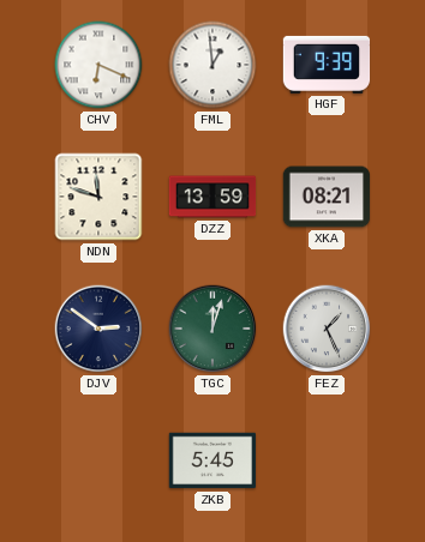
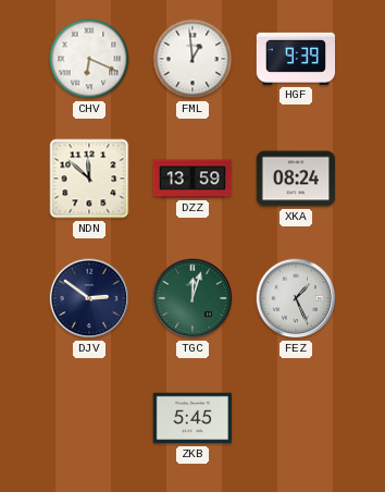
NDN: 11:48 -> 11:52 (89, 179)
XKA: 08:21 -> 08:24 (296, 179)
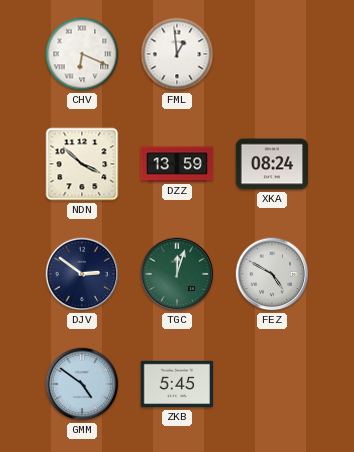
HGF: 9:39 -> none (296, 59)
NDN: 11:52 -> 3:52 (82, 164)
FEZ: 1:26 -> 4:50 (272, 274)
GMM: none -> 4:51 (82, 384)
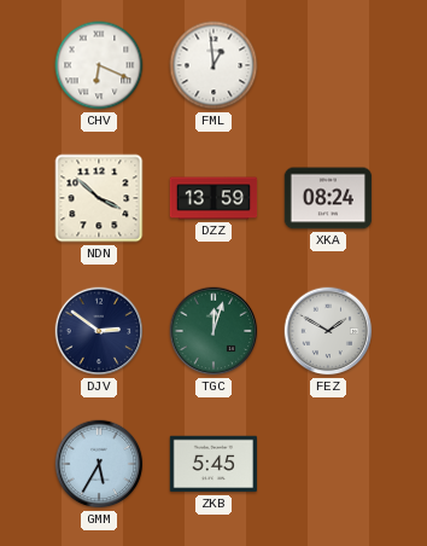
FEZ: 4:50 -> 1:50 (328, 331)
GMM: 4:51 -> 5:35 (99, 464)
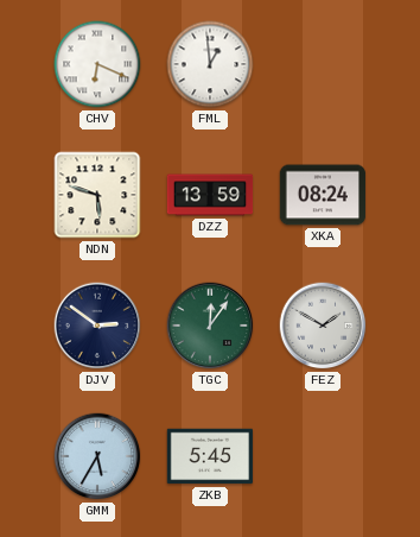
NDN: 3:52 -> 5:48 (97, 195)
TGC: 12:03 -> 12:06 (210, 326)
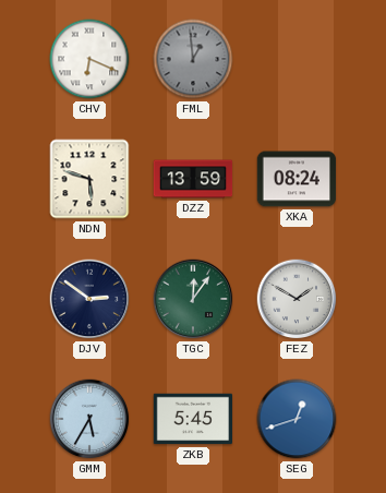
FML dial: white -> grey (193, 59)
SEG: none -> 12:42 (297, 419)
